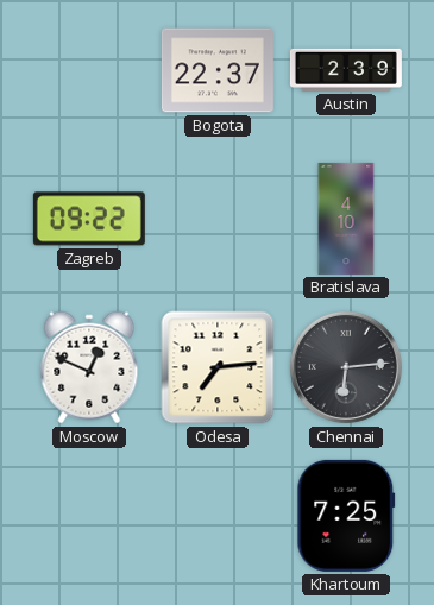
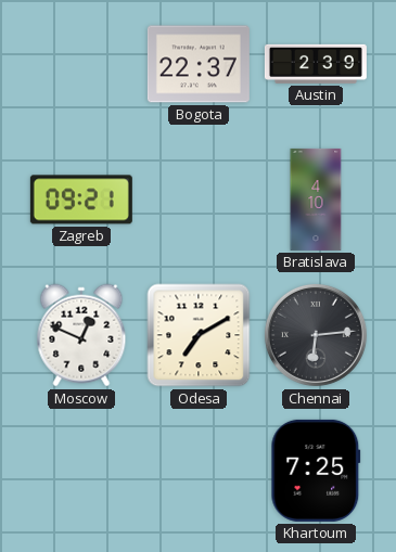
Zagreb: 09:22 -> 09:21 (81, 200)
Odesa: 7:14 -> 7:10 (199, 335)
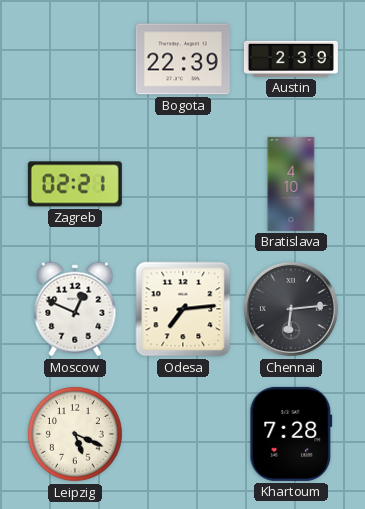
Bogota: 22:37 -> 22:39 (183, 59)
Zagreb: 09:21 -> 02:21 (75, 184)
Odesa: 7:10 -> 7:14 (183, 309)
Leipzig: none -> 5:19 (76, 435)
Khartoum: 7:25 -> 7:28 (291, 434)
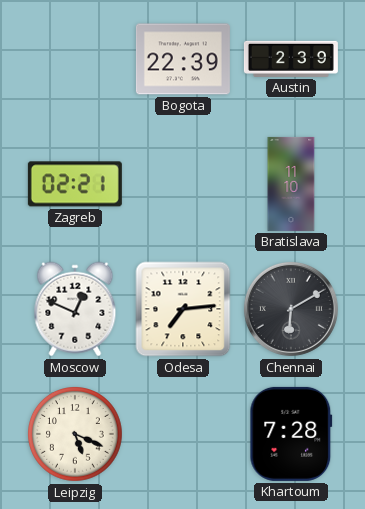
Bratislava: 4:10 -> 11:10 (291, 184)
Chennai: 6:14 -> 6:10 (291, 309)
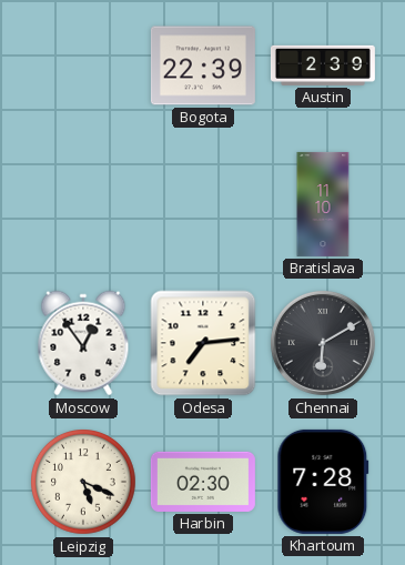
Zagreb: 02:21 -> none (75, 184)
Moscow: 12:49 -> 12:54 (83, 343)
Harbin: none -> 02:30 (203, 482)
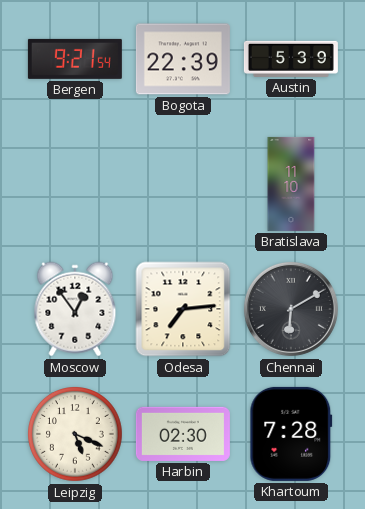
Bergen: none -> 9:21 (75, 59)
Austin: 2:39 -> 5:39 (291, 59)
